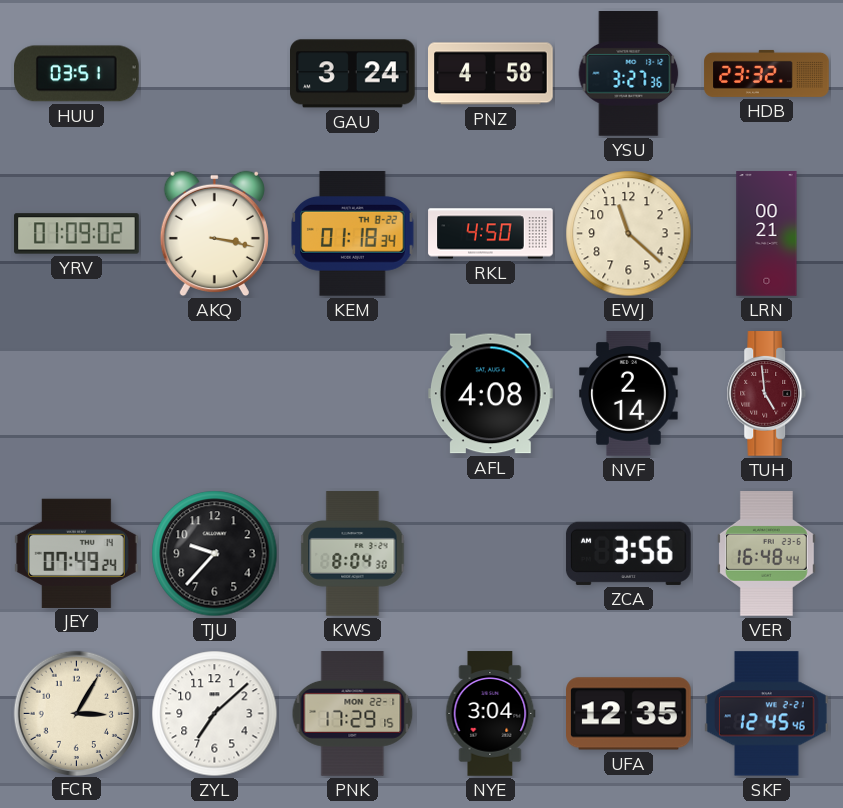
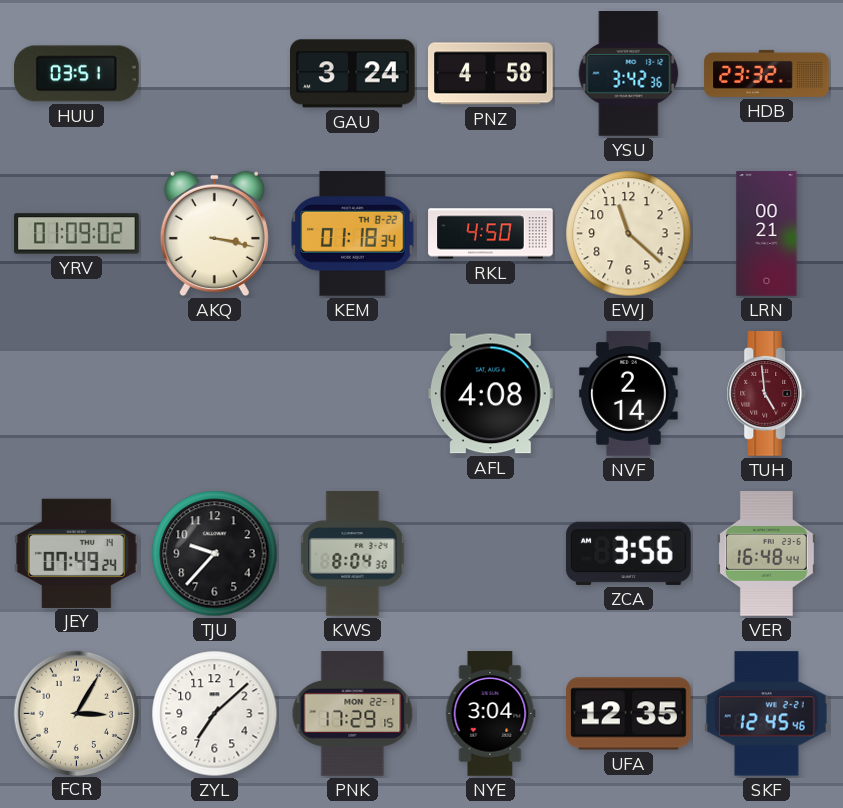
YSU: 3:27 -> 3:42 (629, 74)
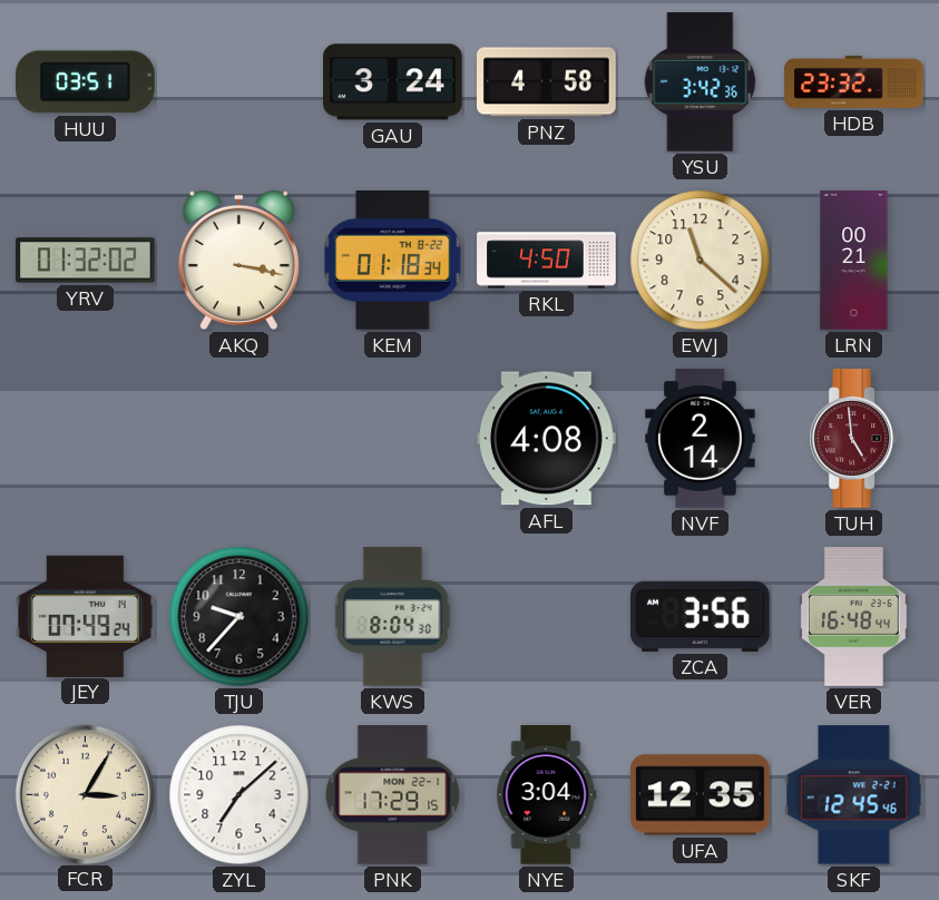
YRV: 01:09 -> 01:32 (86, 261)
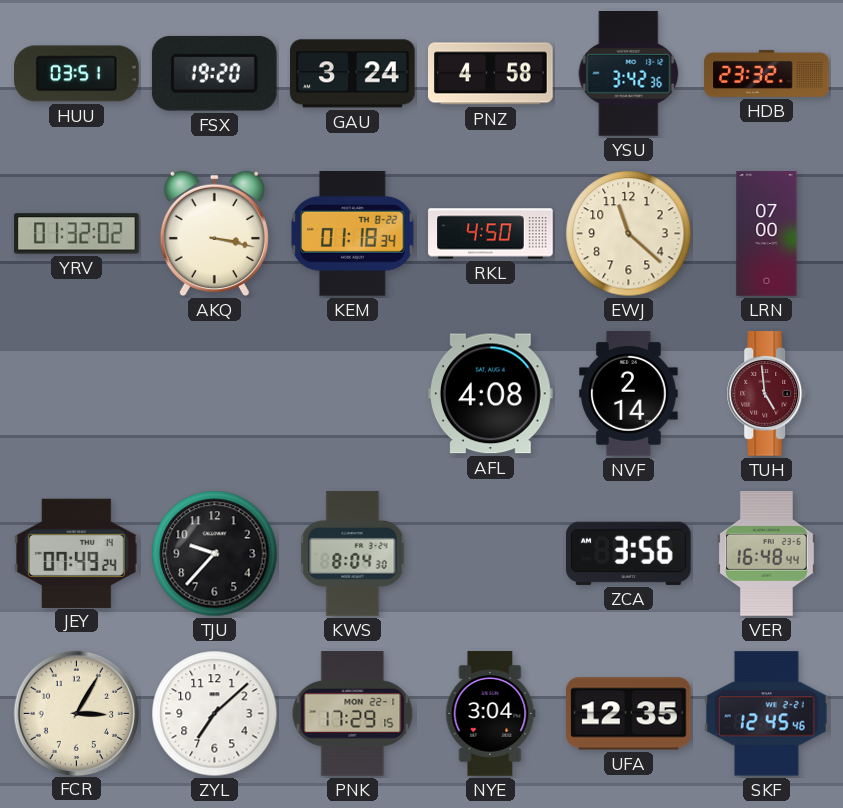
FSX: none -> 19:20 (214, 73)
LRN: 00:21 -> 07:00 (767, 234)
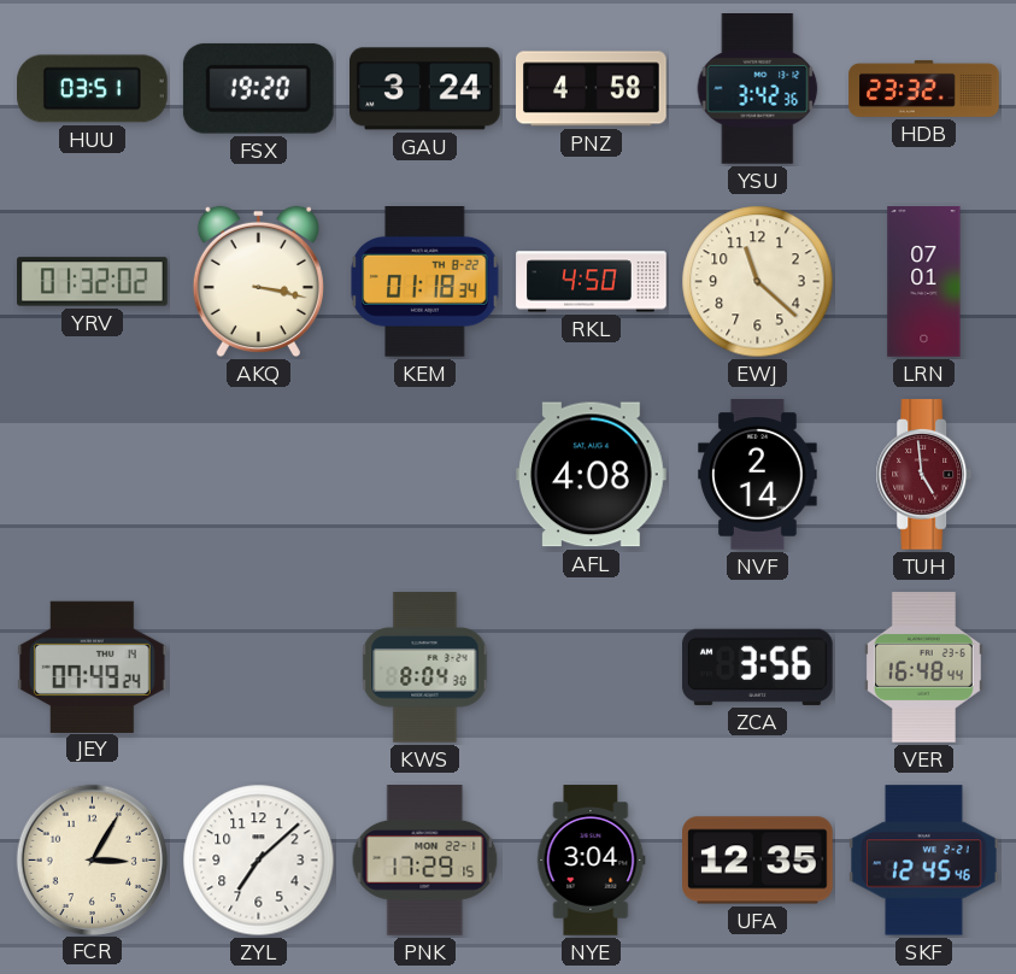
LRN: 07:00 -> 07:01 (924, 282)
TJU: 9:37 -> none (215, 554)
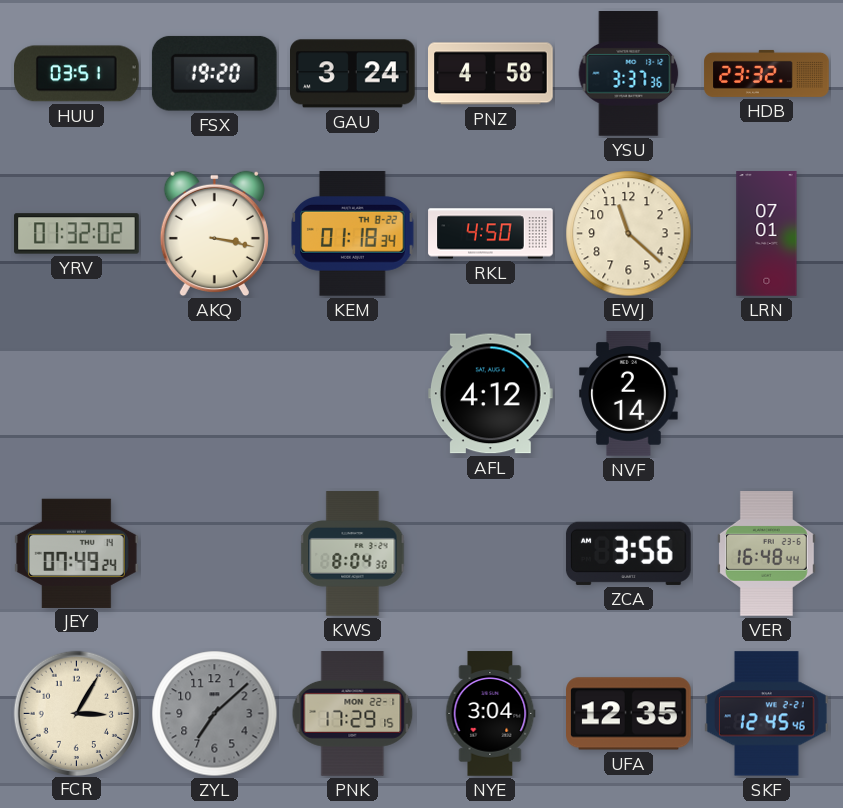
YSU: 3:42 -> 3:37 (629, 74)
AFL: 4:08 -> 4:12 (491, 394)
TUH: 4:59 -> none (924, 475)
ZYL dial: white -> grey (215, 714)
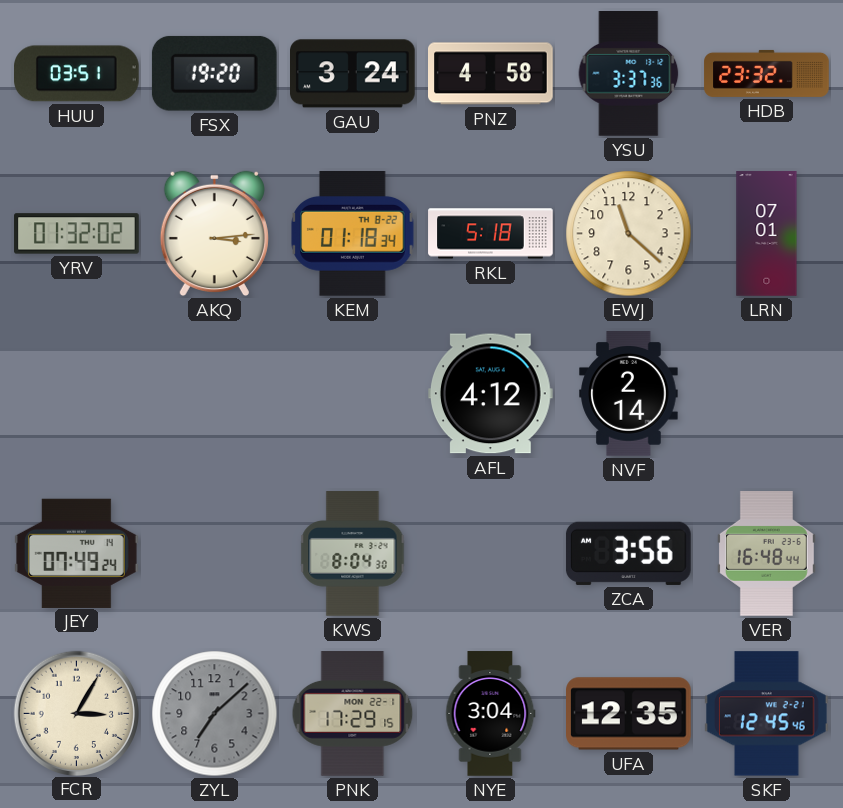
AKQ: 3:17 -> 3:14 (214, 234)
RKL: 4:50 -> 5:18 (491, 234)
